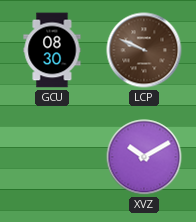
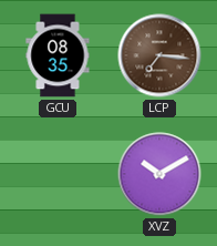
GCU: 08:30 -> 08:35 (58, 55)
LCP: 9:49 -> 7:16 (159, 55)
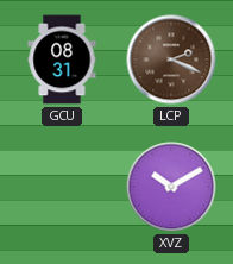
GCU: 08:35 -> 08:31 (62, 59)
LCP: 7:16 -> 2:19 (171, 59)
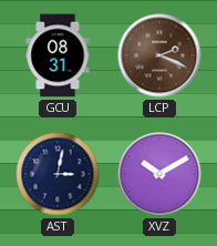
AST: none -> 3:02 (58, 174)
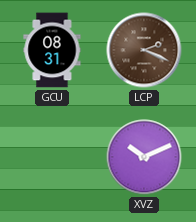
AST: 3:02 -> none (58, 174)
XVZ: 10:10 -> 10:11 (144, 157)
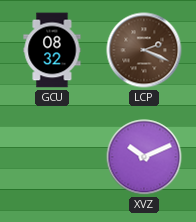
GCU: 08:31 -> 08:32 (52, 50)
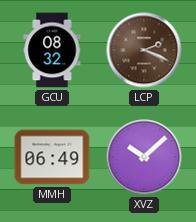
MMH: none -> 06:49 (52, 157)
XVZ: 10:11 -> 10:08 (144, 157)
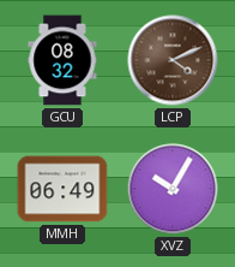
LCP: 2:19 -> 4:11 (173, 60)
XVZ: 10:08 -> 10:05 (173, 189)
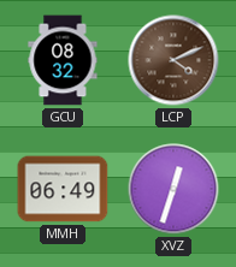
XVZ: 10:05 -> 12:33 (173, 189)
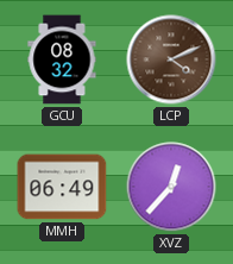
XVZ: 12:33 -> 12:37 (171, 187)
